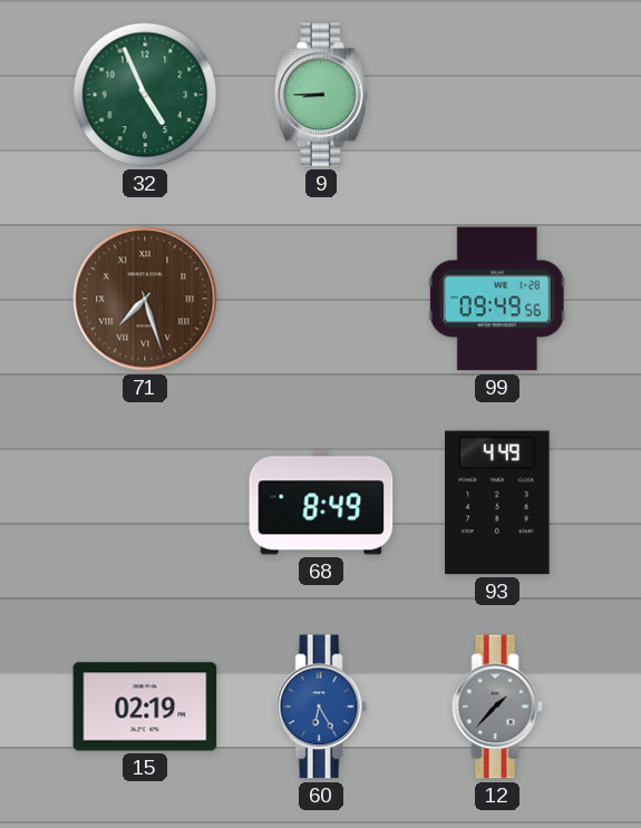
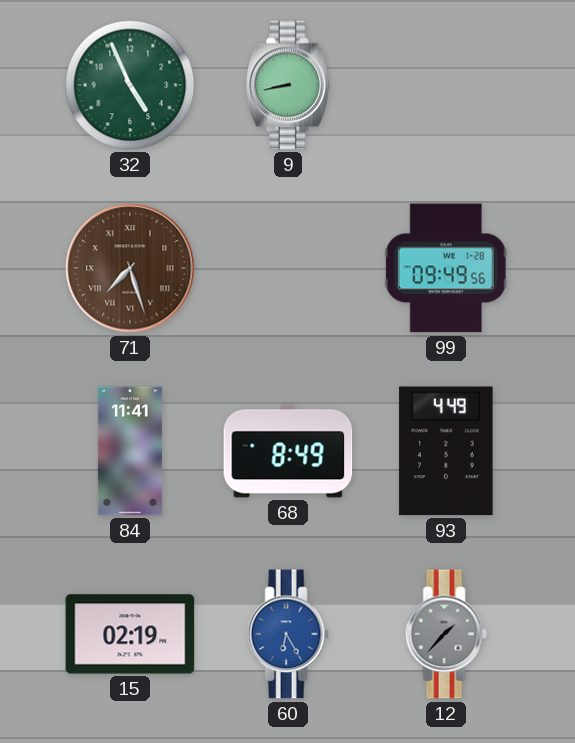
9: 8:45 -> 8:43 (289, 85)
84: none -> 11:41 (130, 451)
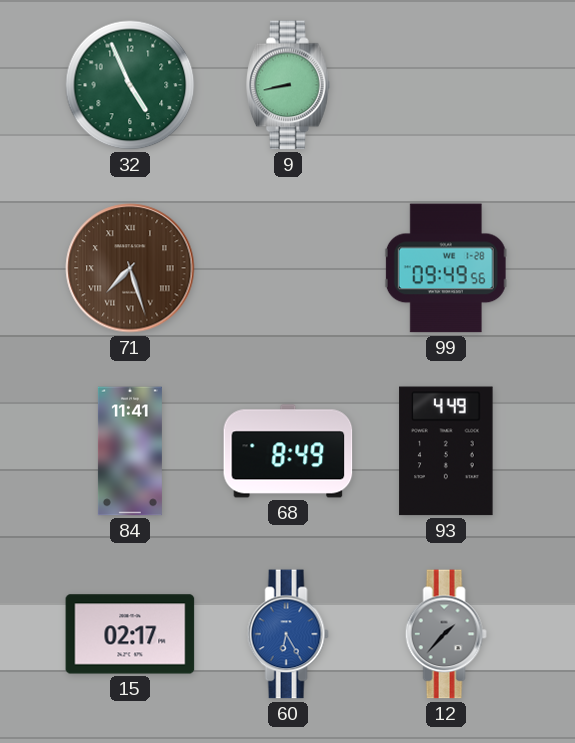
15: 02:19 -> 02:17 (130, 634)
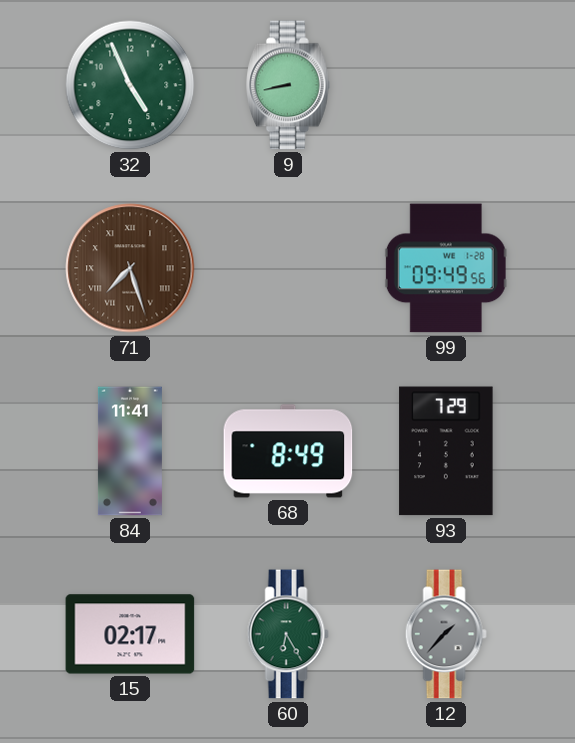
93: 4:49 -> 7:29 (446, 451)
60 dial: blue -> green (288, 634)
